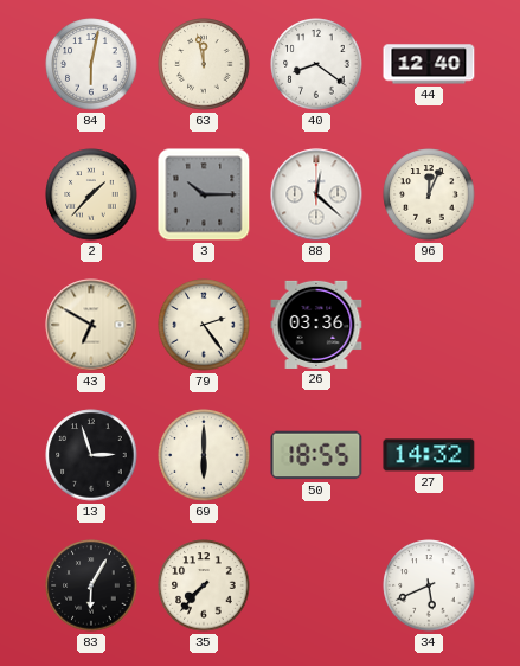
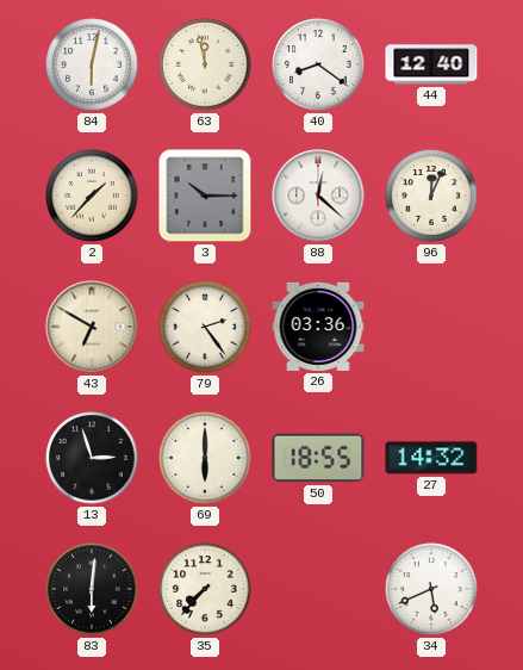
83: 6:05 -> 6:01 (92, 589)
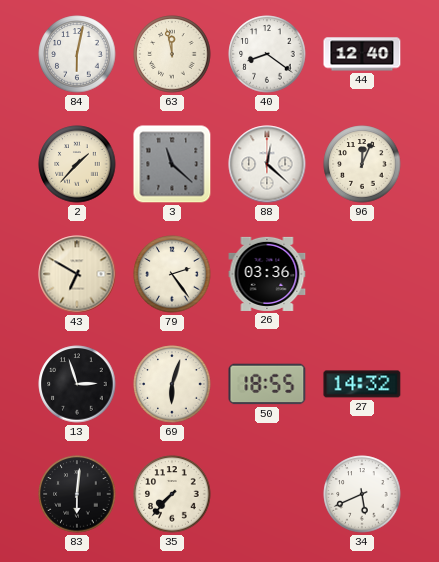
3: 10:15 -> 11:22 (172, 164)
69: 6:00 -> 6:03 (172, 384)
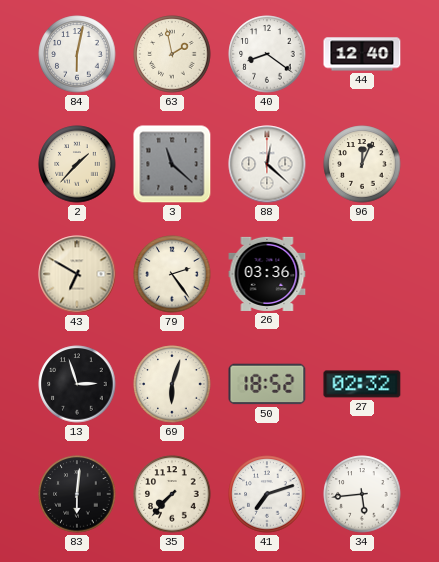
63: 11:58 -> 1:58 (172, 54)
50: 18:55 -> 18:52 (267, 384)
27: 14:32 -> 02:32 (362, 384)
41: none -> 7:12 (267, 494)
34: 5:41 -> 5:44 (362, 494)
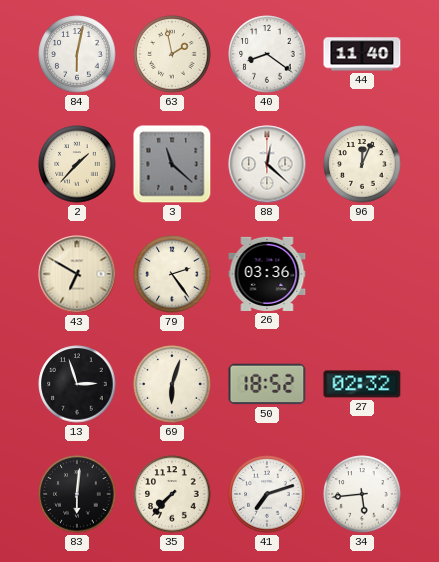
44: 12:40 -> 11:40 (362, 54)
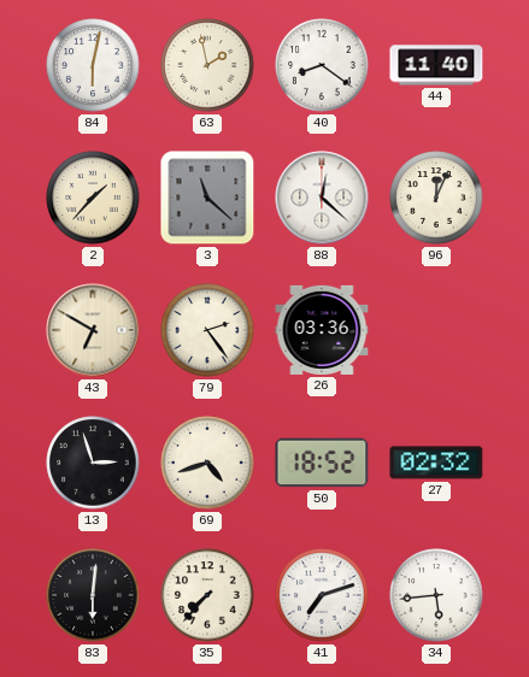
69: 6:03 -> 4:42 (207, 463)
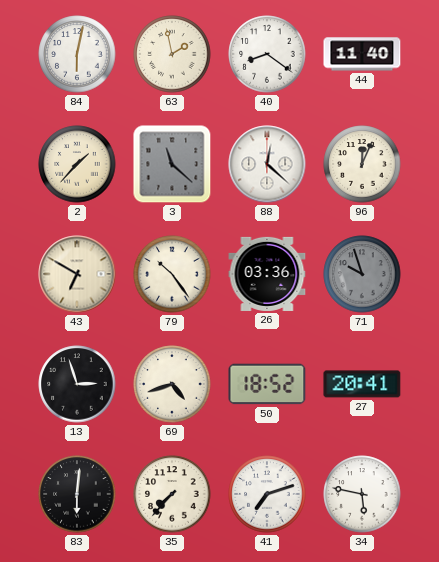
79: 2:24 -> 10:24 (172, 274)
71: none -> 9:57 (362, 274)
27: 02:32 -> 20:41 (362, 384)
34: 5:44 -> 5:47 (362, 494)
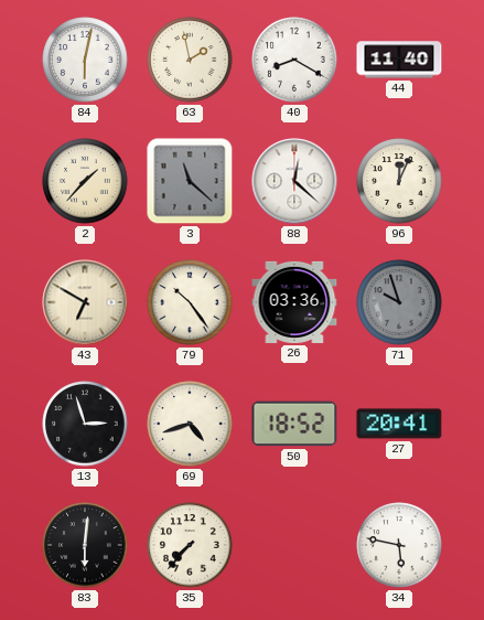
40: 8:21 -> 8:20 (294, 60)
41: 7:12 -> none (267, 494)
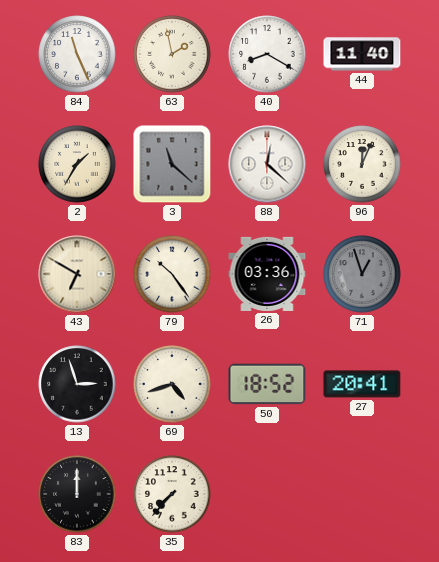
84: 6:02 -> 11:26 (77, 54)
2: 1:37 -> 1:35 (77, 164)
71: 9:57 -> 12:57 (362, 274)
83: 6:01 -> 12:00 (77, 494)
34: 5:47 -> none (399, 545)
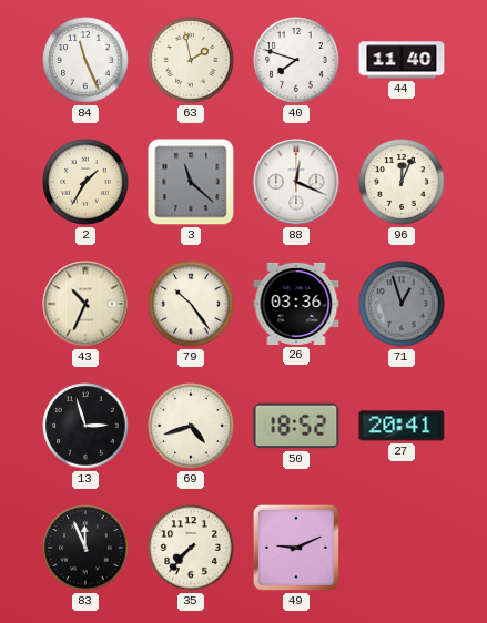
40: 8:20 -> 7:48 (296, 60)
88: 12:22 -> 12:19 (296, 182)
43: 6:50 -> 10:34 (85, 304)
83: 12:00 -> 11:56 (85, 548)
49: none -> 9:11 (296, 548)
